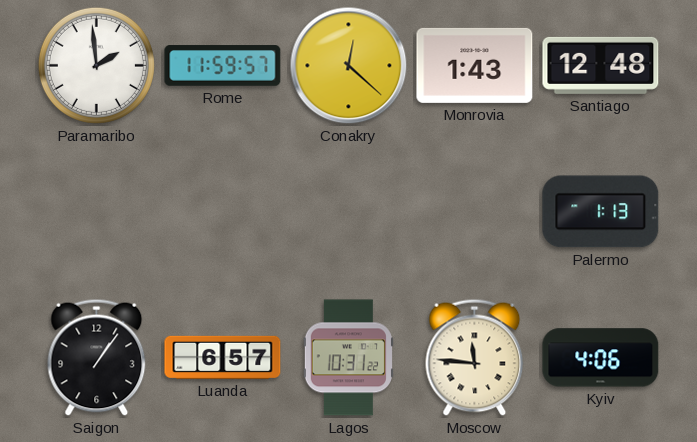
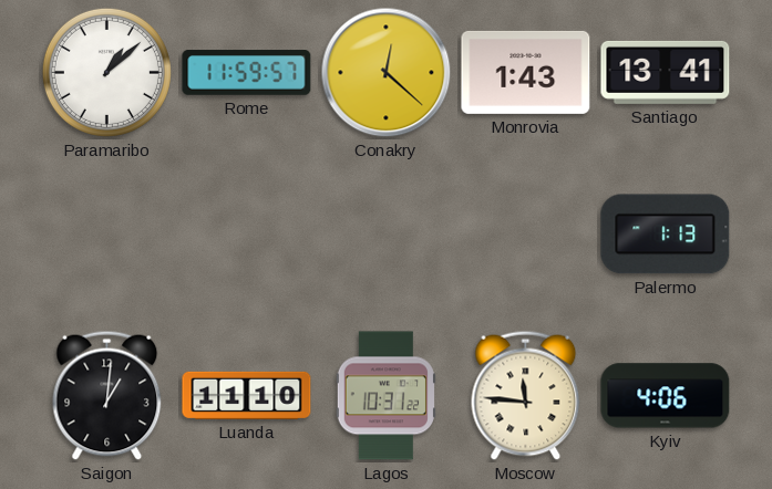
Paramaribo: 1:59 -> 1:08 (106, 72)
Santiago: 12:48 -> 13:41 (666, 72)
Saigon: 1:06 -> 1:01 (107, 395)
Luanda: 6:57 -> 11:10 (247, 395)
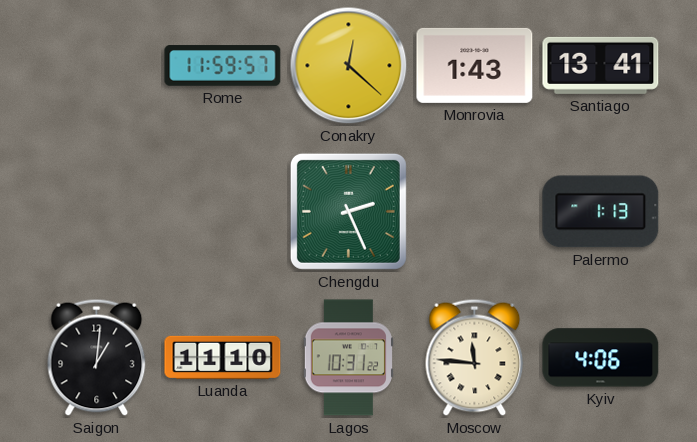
Paramaribo: 1:08 -> none (106, 72)
Chengdu: none -> 2:26 (348, 211)
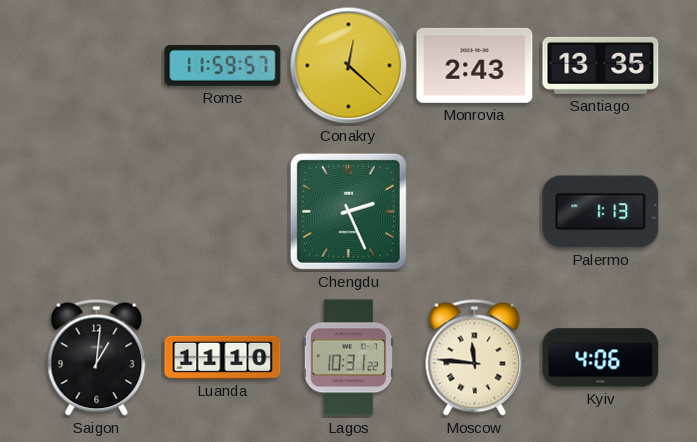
Monrovia: 1:43 -> 2:43 (475, 65)
Santiago: 13:41 -> 13:35 (601, 65)
